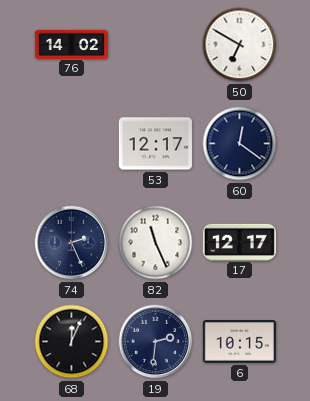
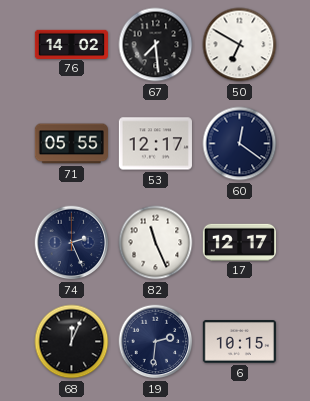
67: none -> 7:29 (156, 45)
71: none -> 05:55 (71, 144)
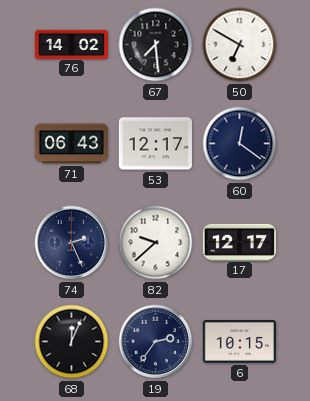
71: 05:55 -> 06:43 (71, 144)
82: 11:26 -> 9:38 (156, 243)
19: 2:31 -> 2:36 (156, 342)
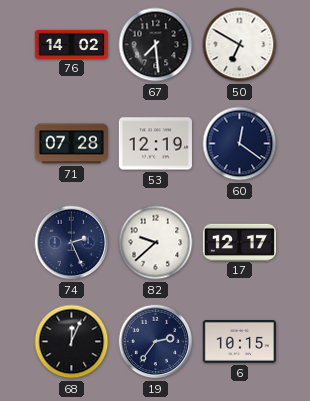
71: 06:43 -> 07:28 (71, 144)
53: 12:17 -> 12:19 (155, 144)
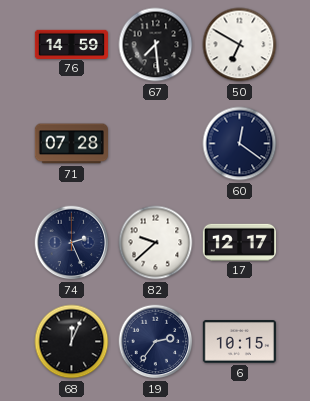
76: 14:02 -> 14:59 (71, 44)
53: 12:19 -> none (155, 144)
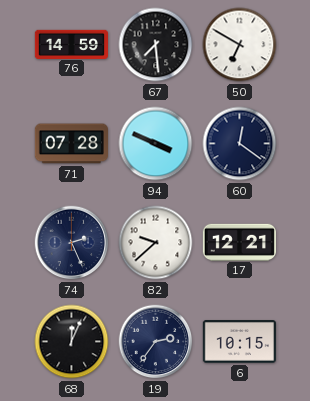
94: none -> 3:49 (156, 144)
17: 12:17 -> 12:21 (239, 242)
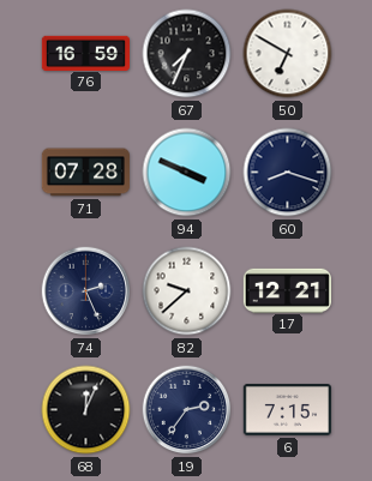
76: 14:59 -> 16:59 (85, 53)
67: 7:29 -> 7:34 (187, 54)
60: 12:21 -> 8:18 (288, 173)
6: 10:15 -> 7:15 (287, 410)
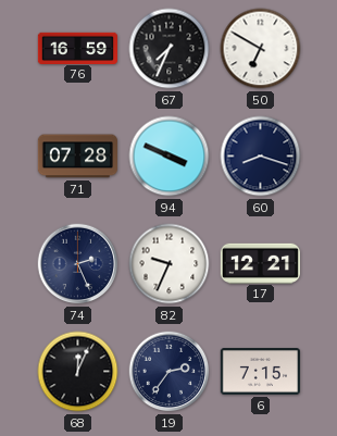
82: 9:38 -> 9:34 (170, 264)
